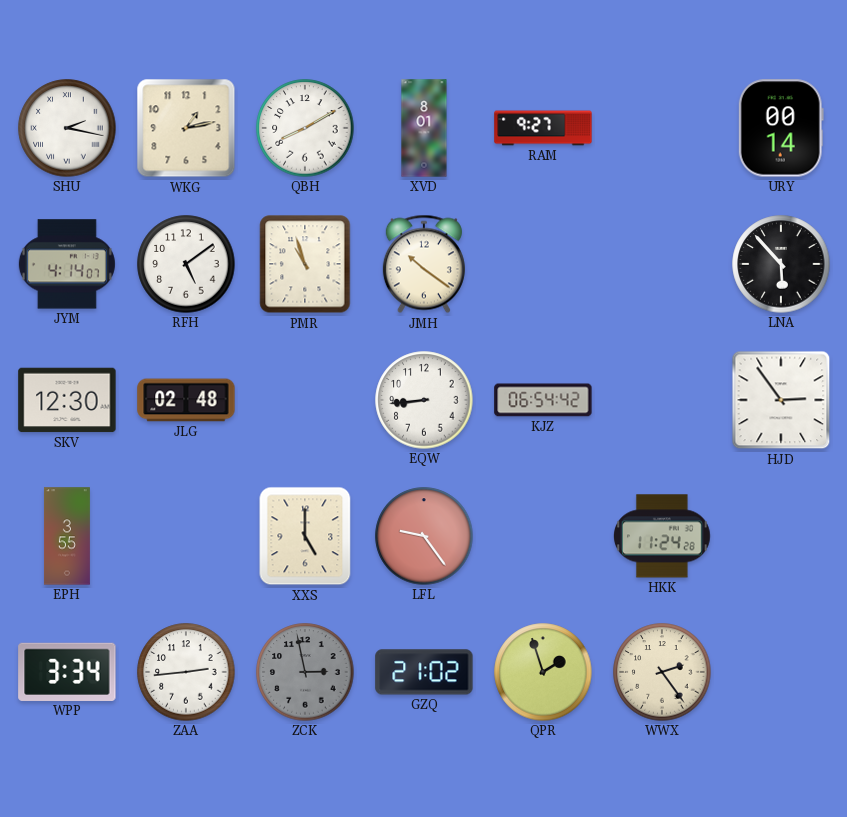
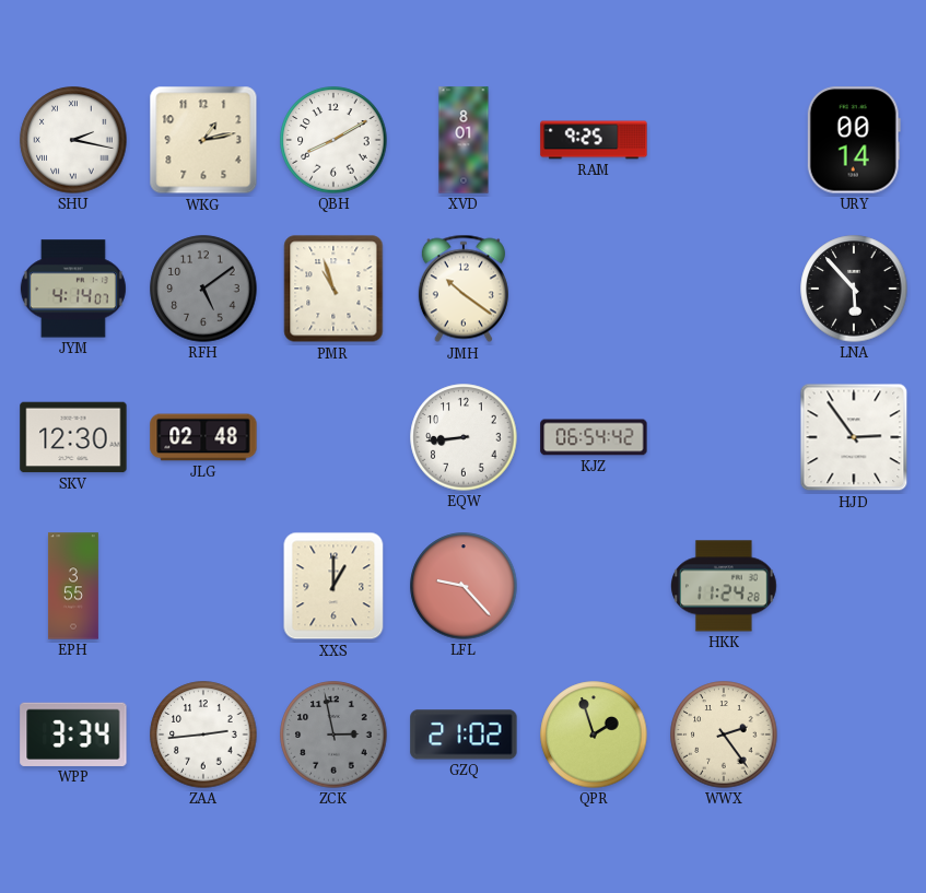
RAM: 9:27 -> 9:25 (594, 140)
RFH dial: white -> grey (203, 289)
XXS: 5:00 -> 1:00 (333, 586)
LFL: 9:24 -> 9:23 (464, 586)
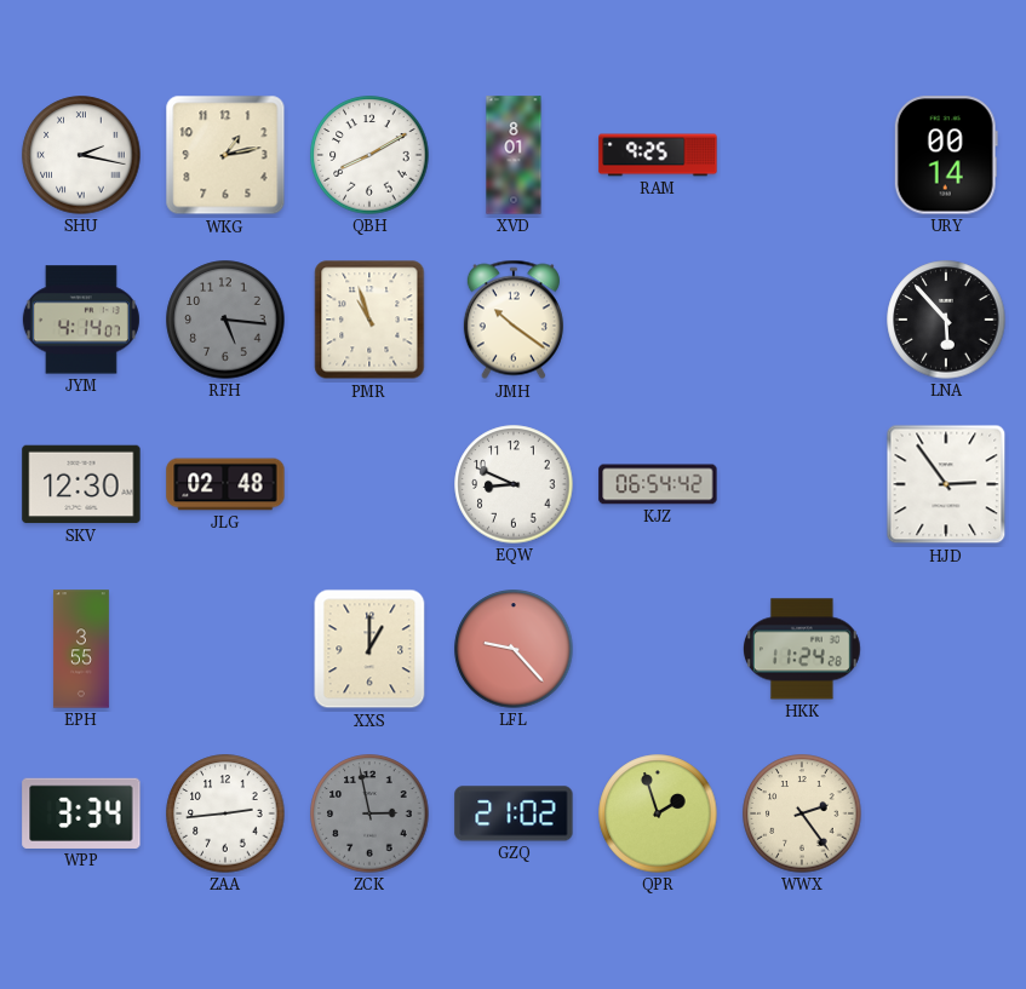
RFH: 5:09 -> 5:16 (225, 320)
EQW: 8:44 -> 8:49 (514, 484)
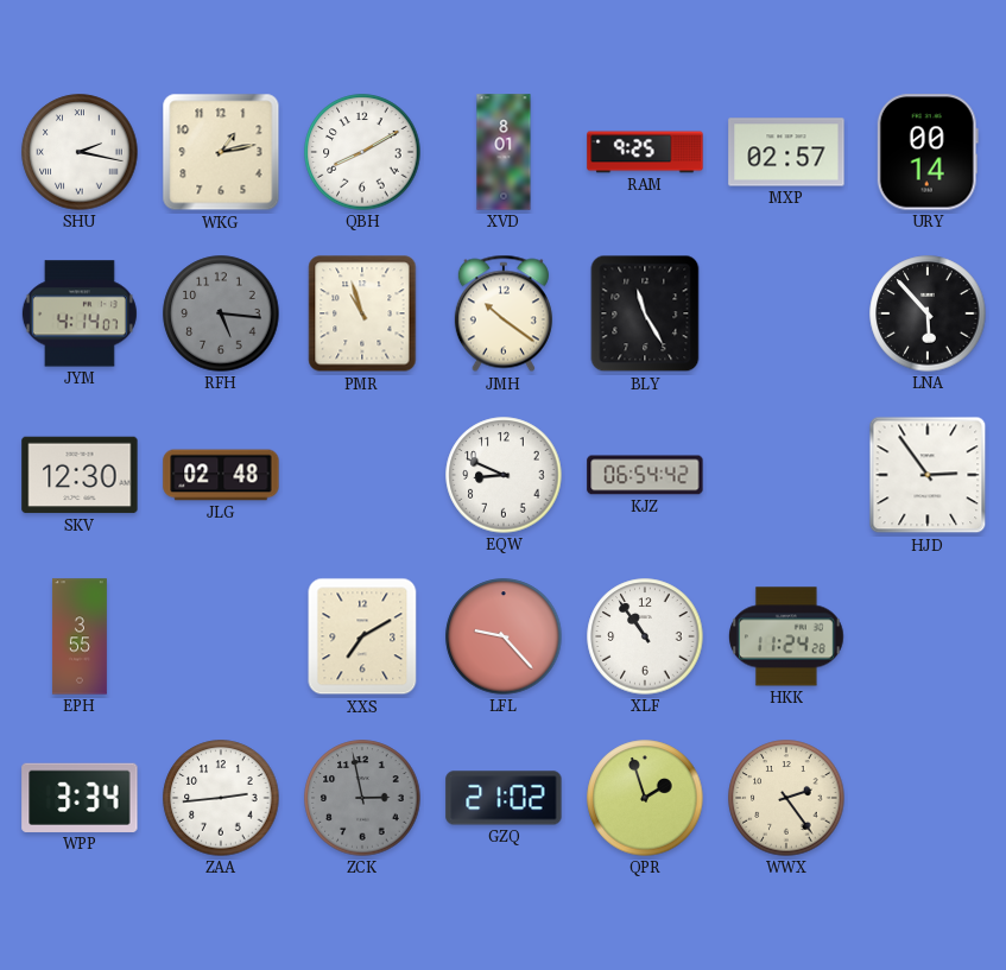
MXP: none -> 02:57 (786, 152)
BLY: none -> 11:25 (645, 313)
XXS: 1:00 -> 7:10 (362, 636)
XLF: none -> 10:54 (645, 636)
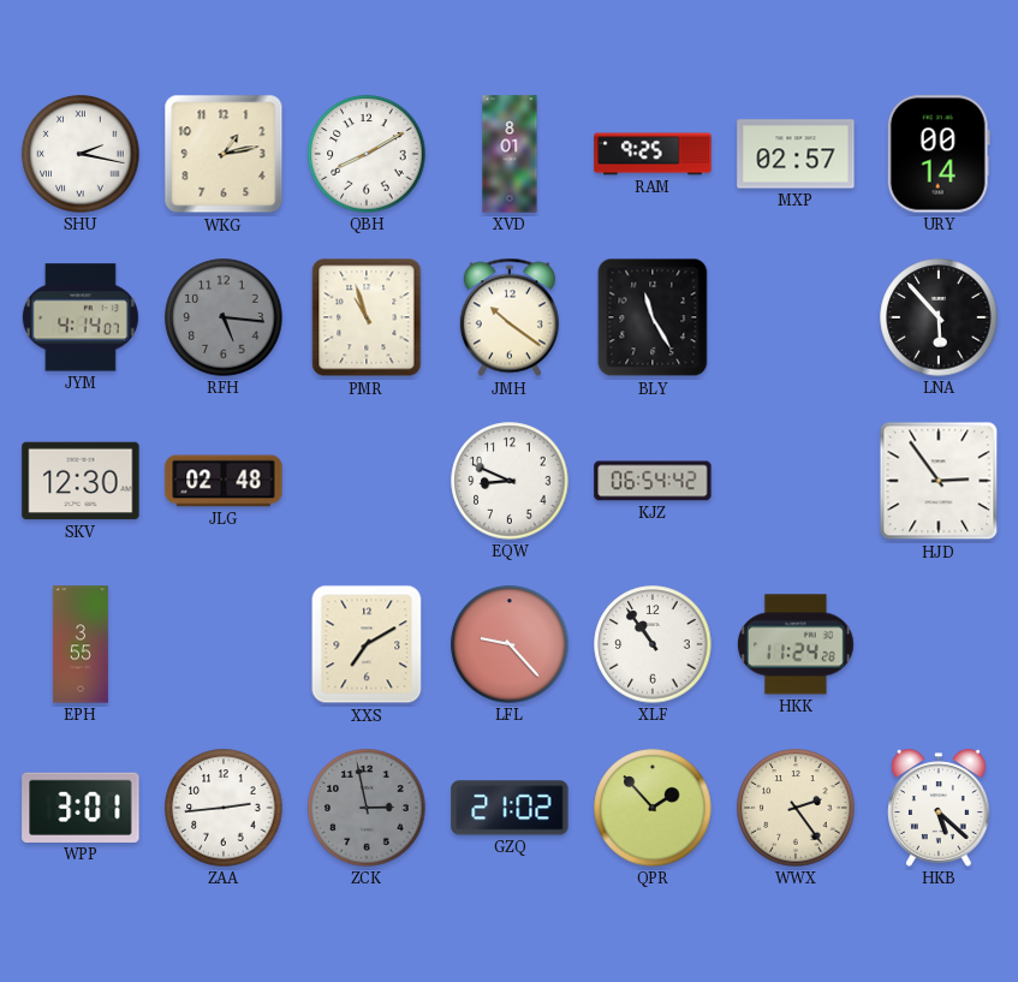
WPP: 3:34 -> 3:01 (81, 808)
QPR: 1:57 -> 1:53 (653, 808)
HKB: none -> 5:22 (940, 808)
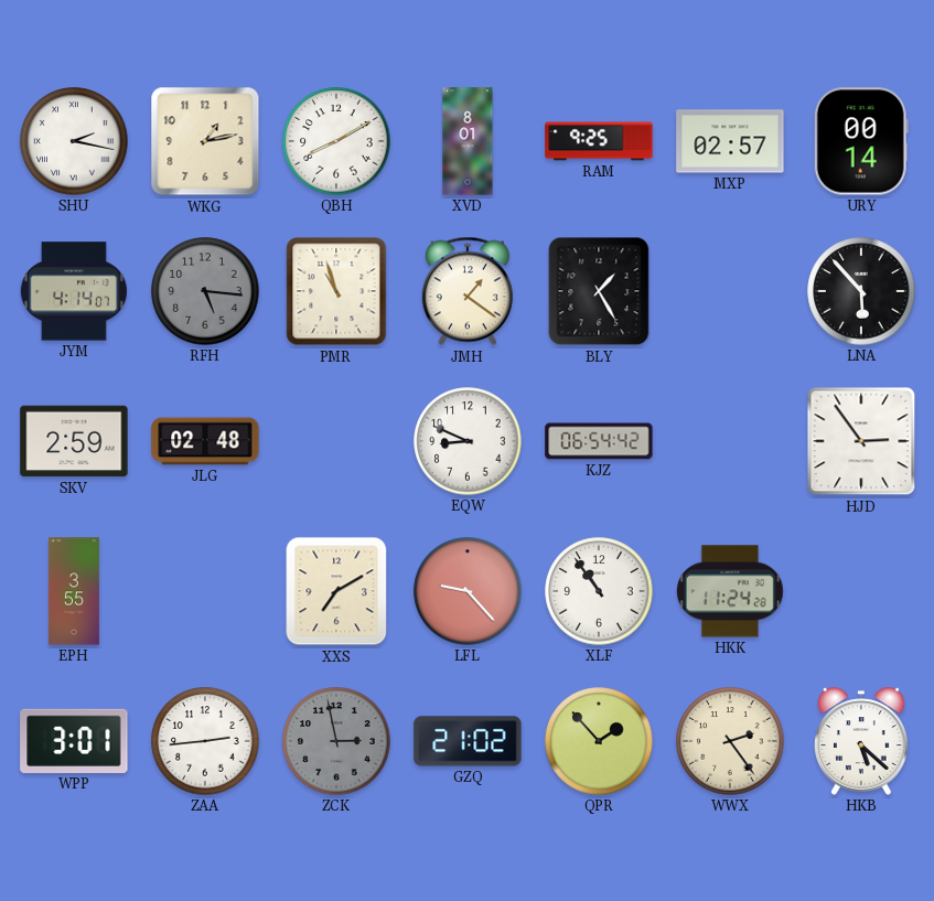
JMH: 10:21 -> 1:21 (468, 291)
BLY: 11:25 -> 1:25 (599, 291)
SKV: 12:30 -> 2:59 (74, 441)
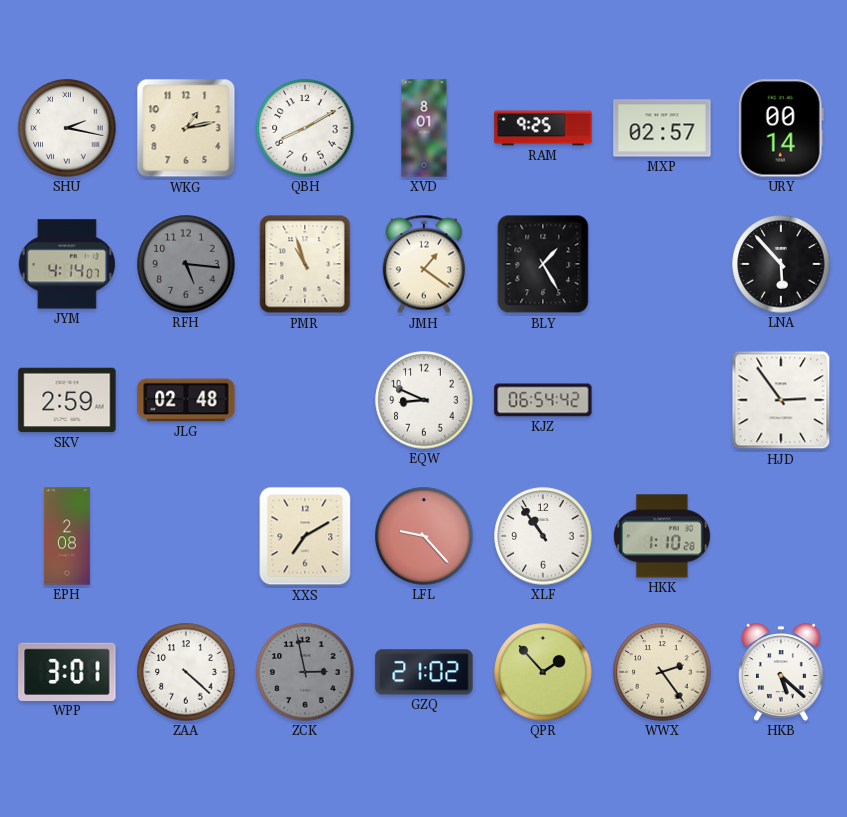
EPH: 3:55 -> 2:08 (67, 536)
HKK: 11:24 -> 1:10 (663, 536)
ZAA: 2:44 -> 4:22 (186, 672)
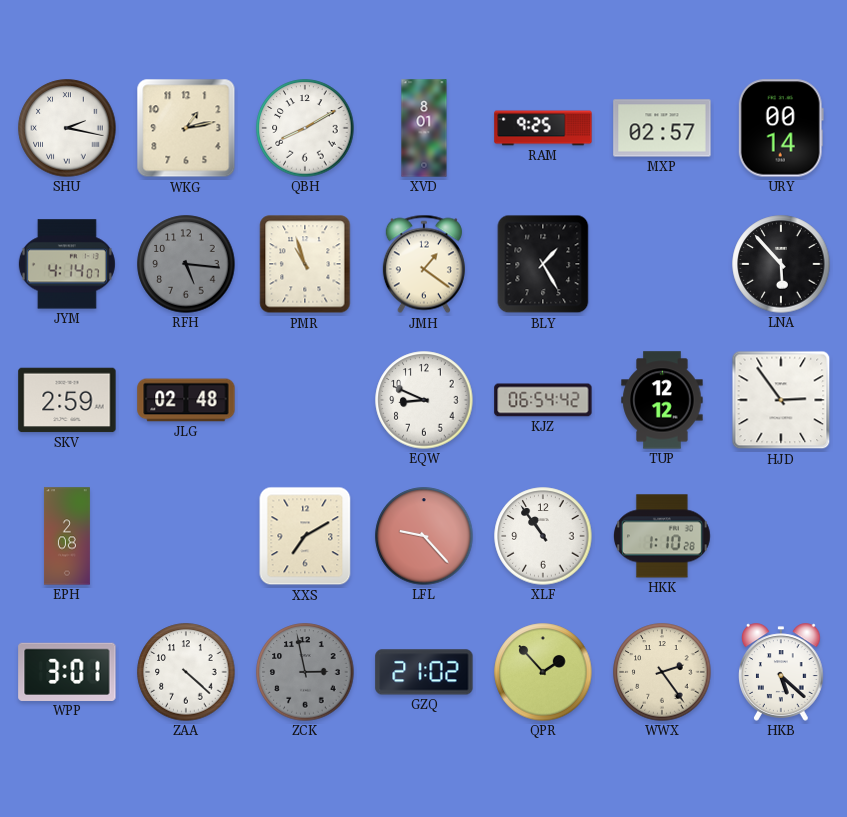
TUP: none -> 12:12 (662, 400)
